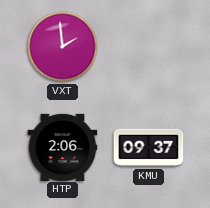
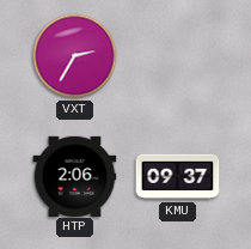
VXT: 1:59 -> 2:35 (75, 56)
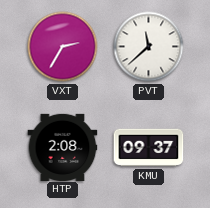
PVT: none -> 11:38 (149, 47)
HTP: 2:06 -> 2:08 (63, 147)
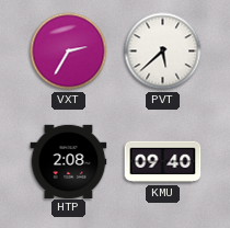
PVT: 11:38 -> 5:38 (163, 52)
KMU: 09:37 -> 09:40 (163, 162)
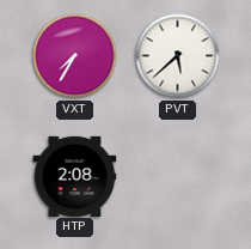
VXT: 2:35 -> 7:35 (75, 56)
KMU: 09:40 -> none (163, 162)
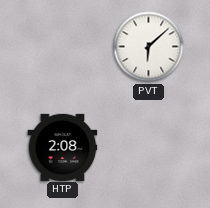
VXT: 7:35 -> none (75, 56)
PVT: 5:38 -> 6:08 (149, 47)
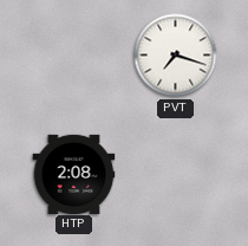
PVT: 6:08 -> 7:18 (176, 56)
